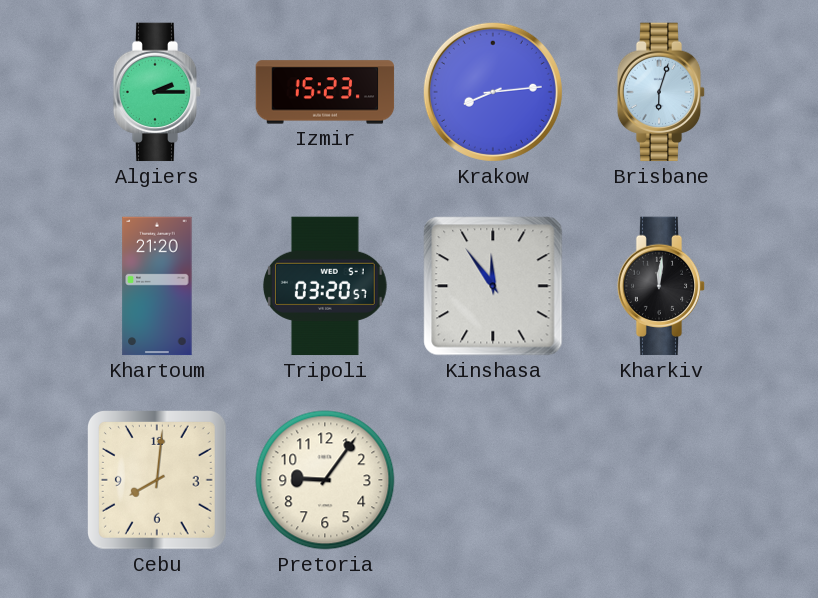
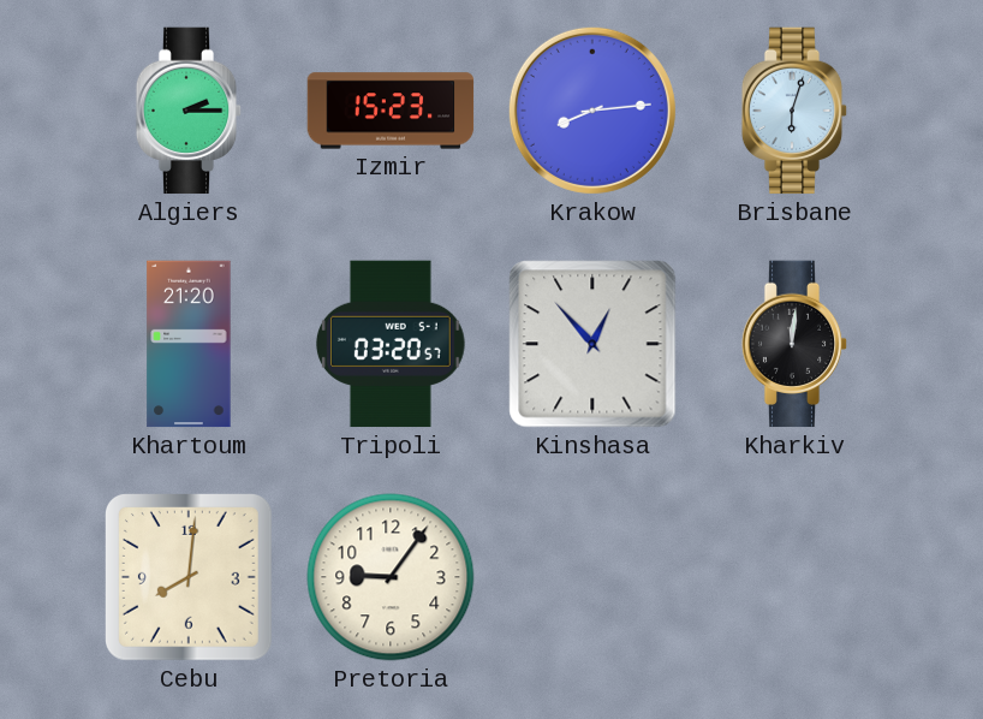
Kinshasa: 11:54 -> 12:53 (592, 344)
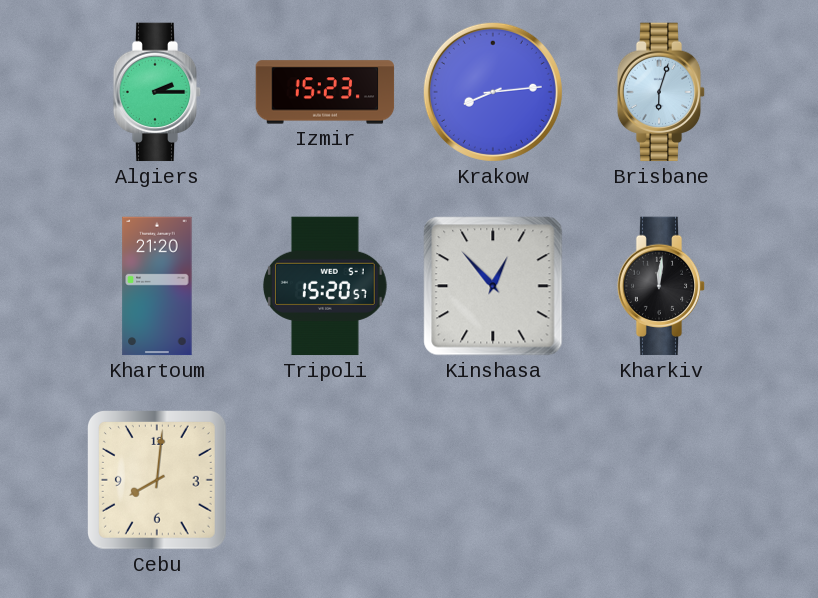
Tripoli: 03:20 -> 15:20 (325, 286)
Pretoria: 9:06 -> none (391, 577)
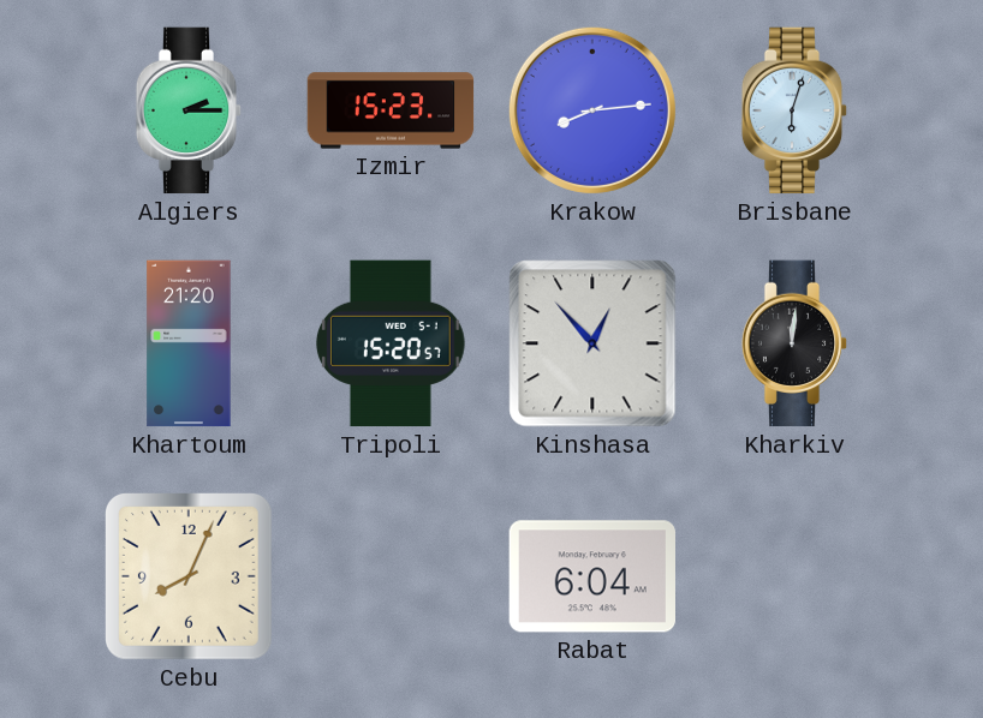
Cebu: 8:01 -> 8:04 (189, 576)
Rabat: none -> 6:04 (591, 576)
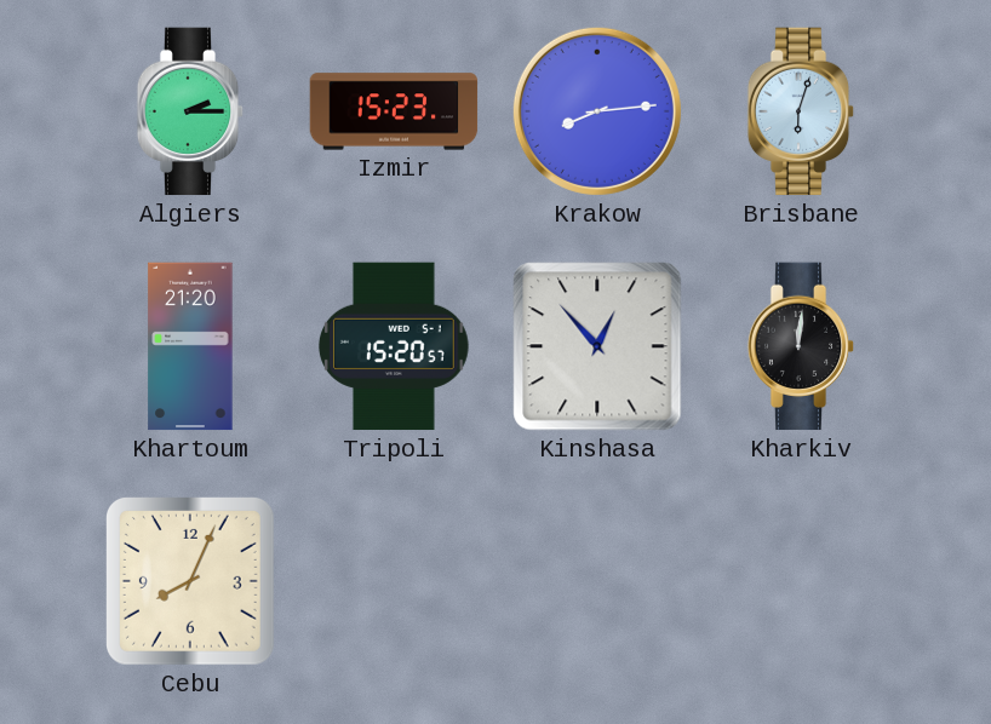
Rabat: 6:04 -> none (591, 576)
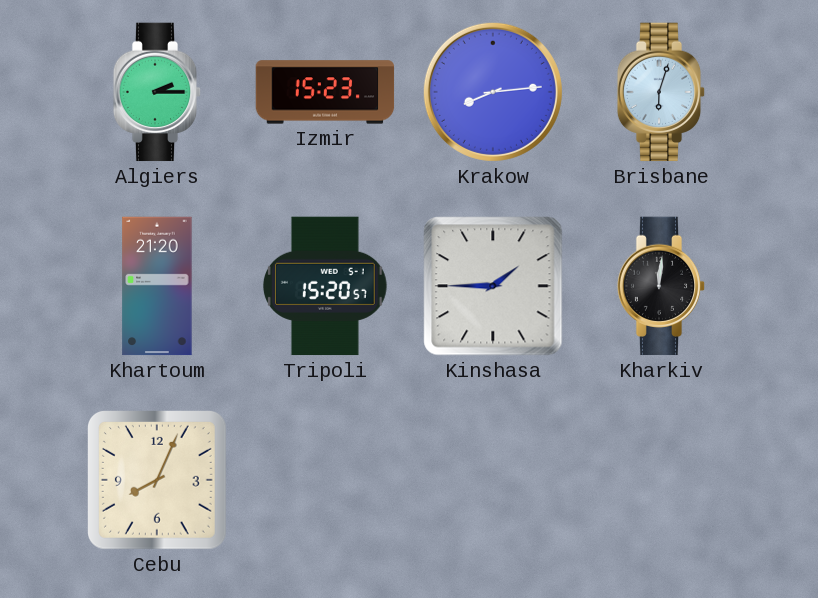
Kinshasa: 12:53 -> 1:45 (493, 286)
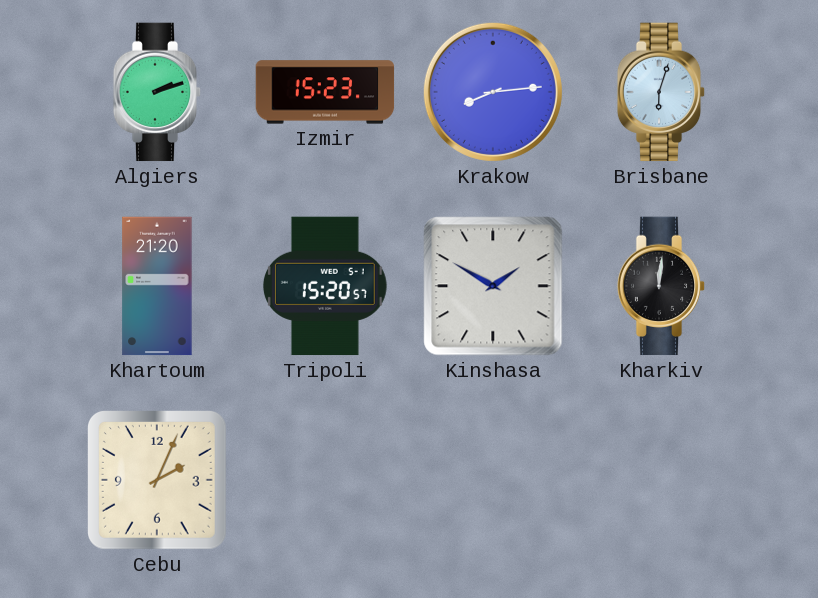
Algiers: 2:15 -> 2:12 (157, 92)
Kinshasa: 1:45 -> 1:50 (493, 286)
Cebu: 8:04 -> 2:04 (157, 480)
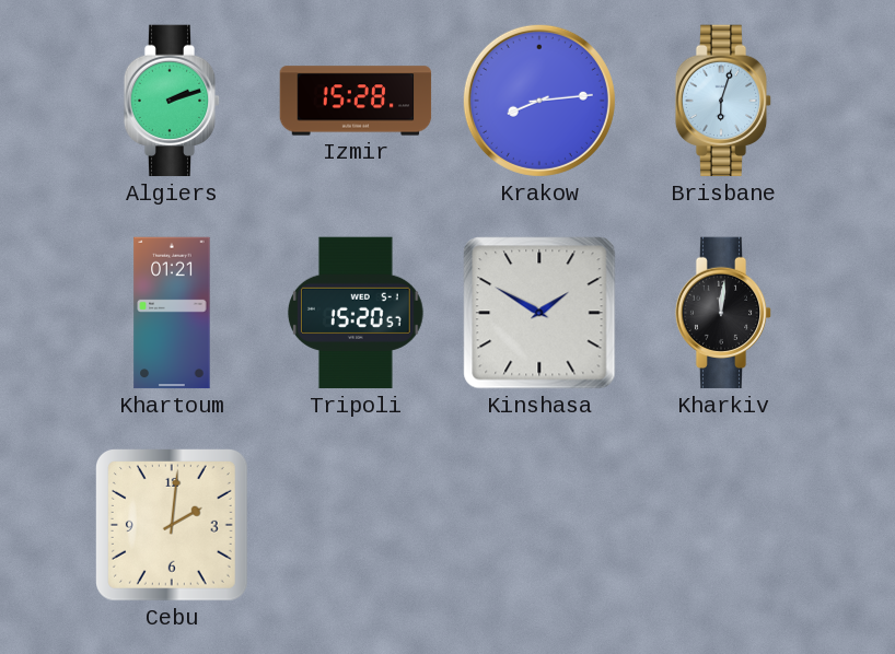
Izmir: 15:23 -> 15:28 (356, 101)
Khartoum: 21:20 -> 01:21 (172, 313)
Cebu: 2:04 -> 2:01 (172, 525)
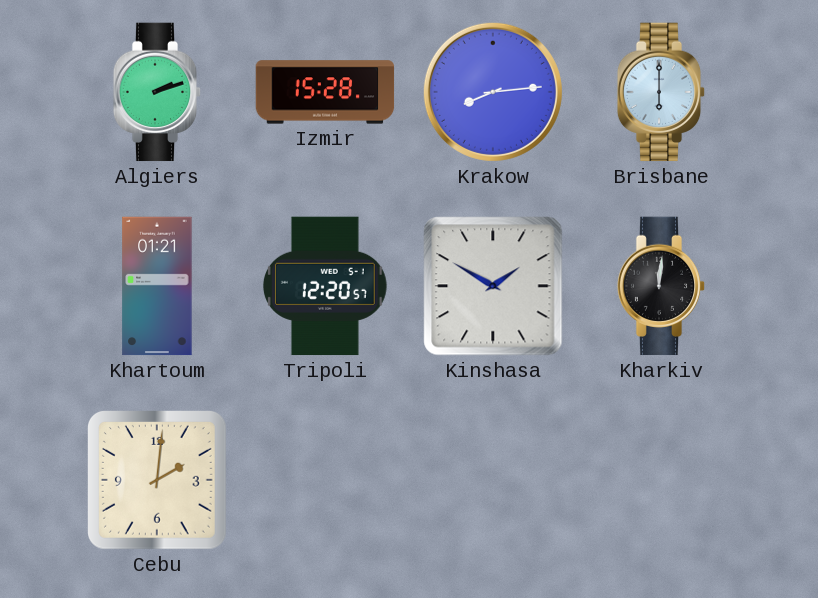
Brisbane: 6:03 -> 6:00 (661, 92)
Tripoli: 15:20 -> 12:20 (325, 286)
